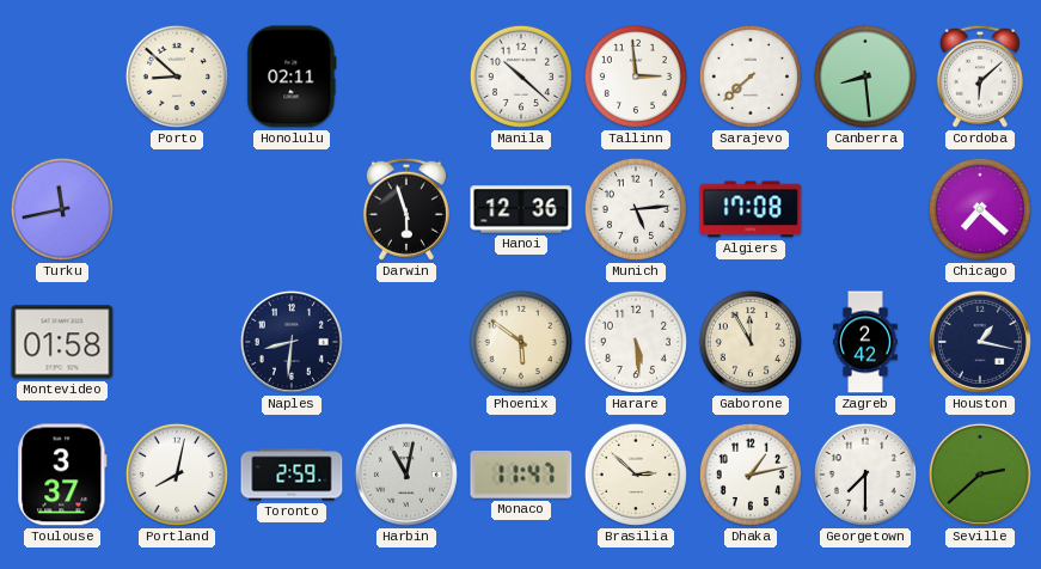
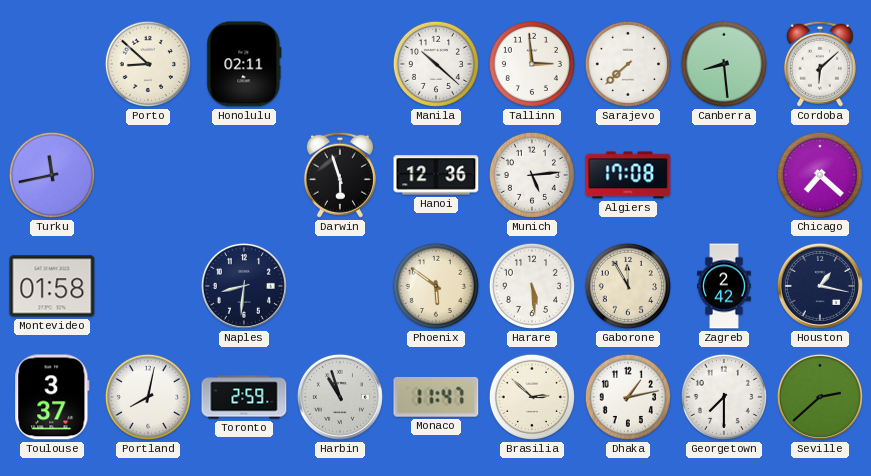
Harbin: 11:02 -> 10:57 (340, 397)
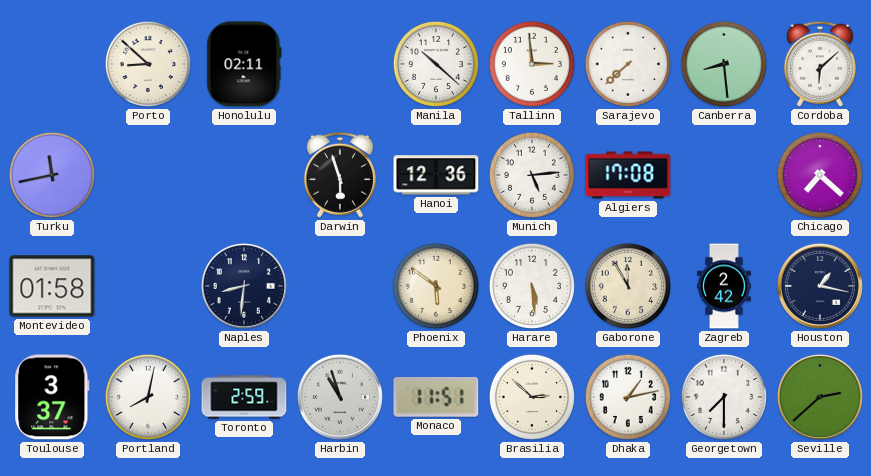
Monaco: 11:47 -> 11:51 (436, 397)
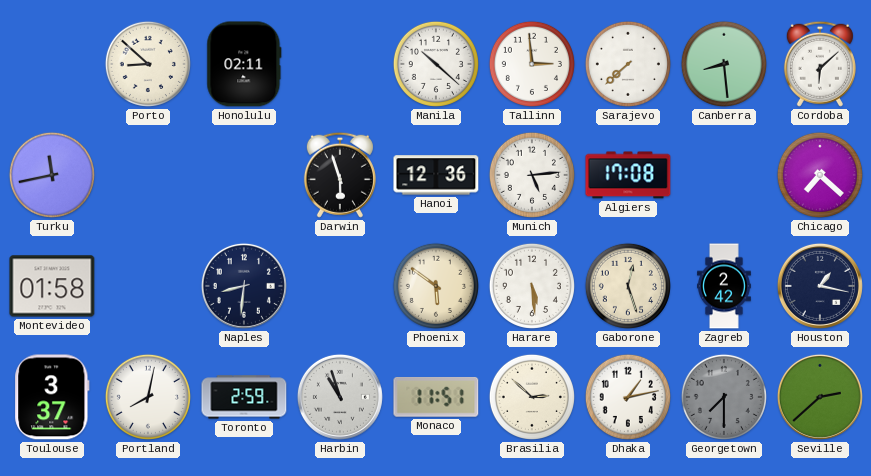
Gaborone: 11:55 -> 12:27 (628, 286)
Georgetown dial: white -> grey (724, 397)
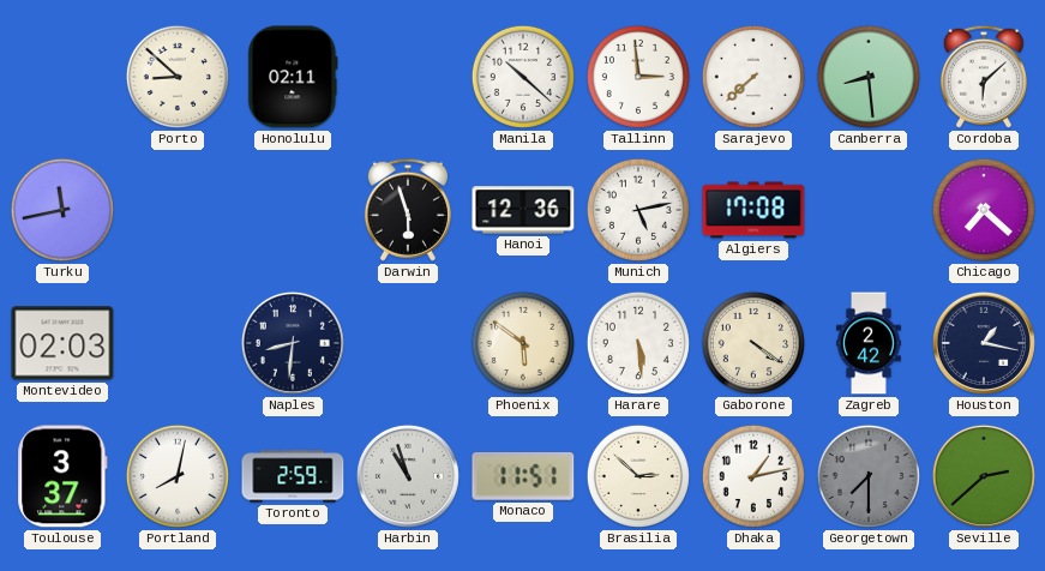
Munich: 5:14 -> 5:13 (638, 210)
Montevideo: 01:58 -> 02:03 (62, 343)
Gaborone: 12:27 -> 4:21 (753, 343)
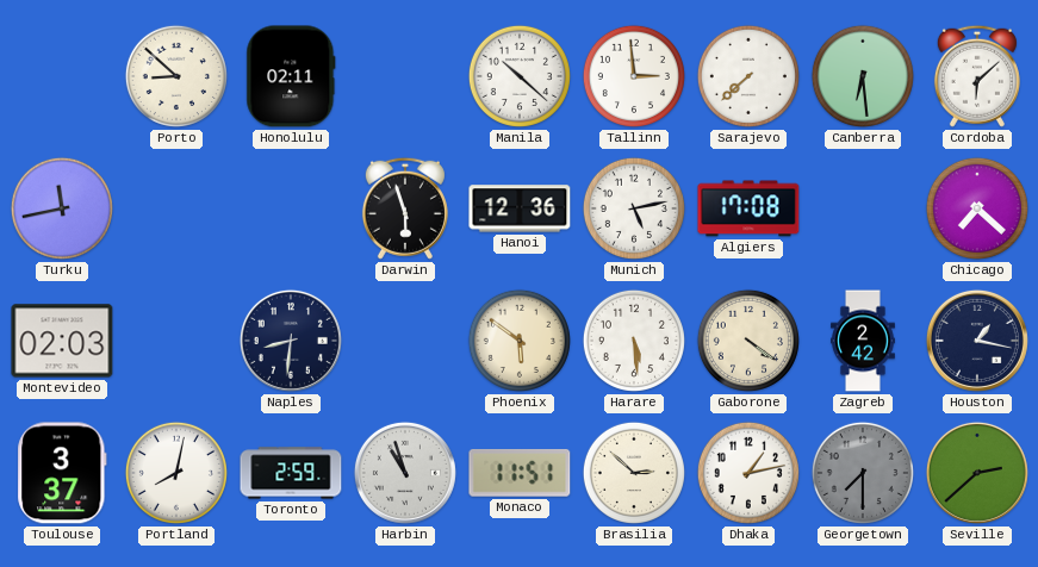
Canberra: 8:29 -> 6:29 (863, 76)
